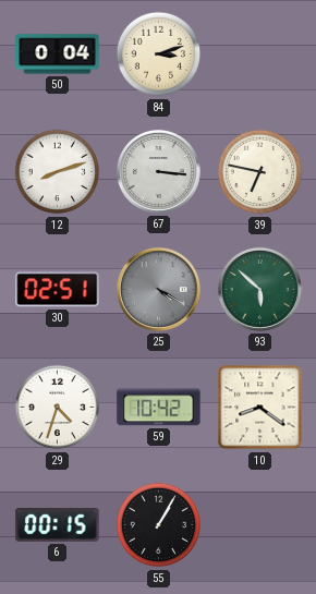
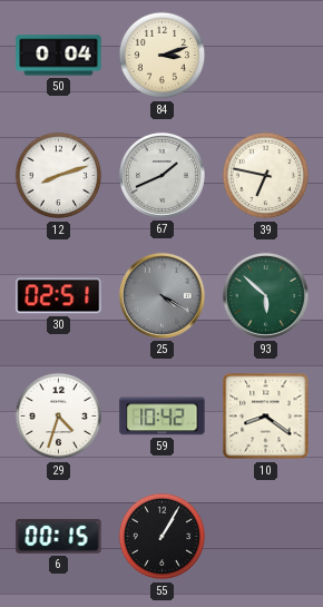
67: 3:16 -> 1:41 (161, 175)
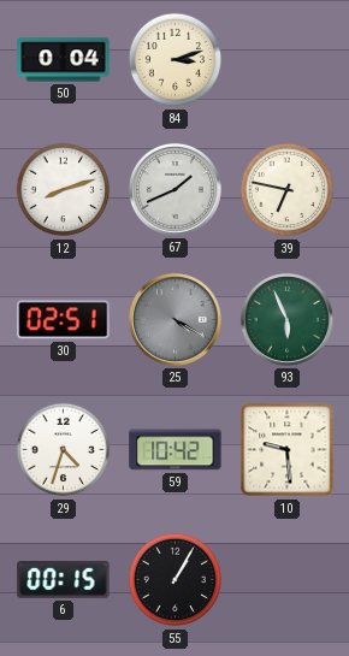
93: 5:52 -> 5:56 (286, 319)
10: 8:21 -> 9:29 (288, 450)
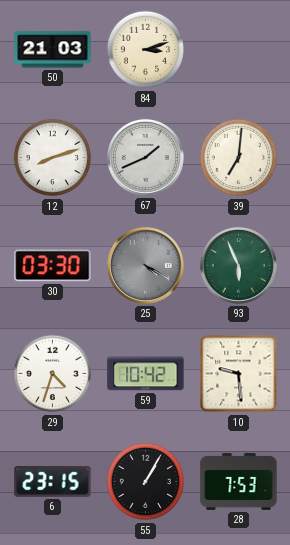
50: 0:04 -> 21:03 (53, 50)
39: 6:47 -> 7:01 (239, 158)
30: 02:51 -> 03:30 (53, 266)
6: 00:15 -> 23:15 (53, 482)
28: none -> 7:53 (239, 481)
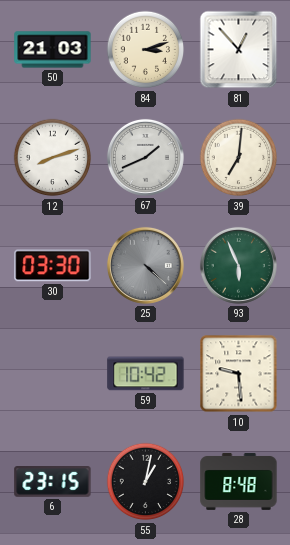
81: none -> 12:53 (239, 50)
25: 4:20 -> 4:22 (145, 265)
29: 4:33 -> none (53, 374)
55: 1:05 -> 1:02 (146, 482)
28: 7:53 -> 8:48 (239, 481)
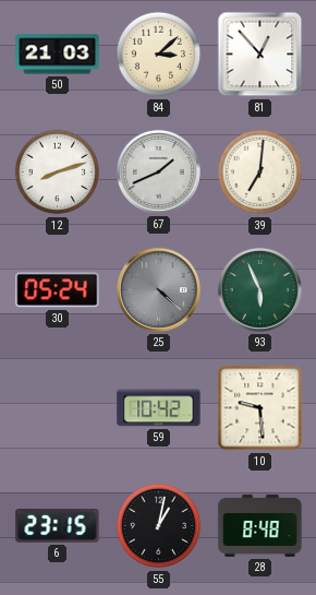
84: 3:12 -> 3:08 (159, 55)
30: 03:30 -> 05:24 (58, 290)
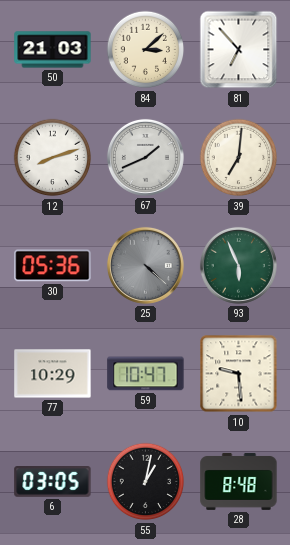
81: 12:53 -> 6:53 (239, 50)
30: 05:24 -> 05:36 (53, 266)
77: none -> 10:29 (53, 374)
59: 10:42 -> 10:47 (146, 374)
6: 23:15 -> 03:05 (53, 482)
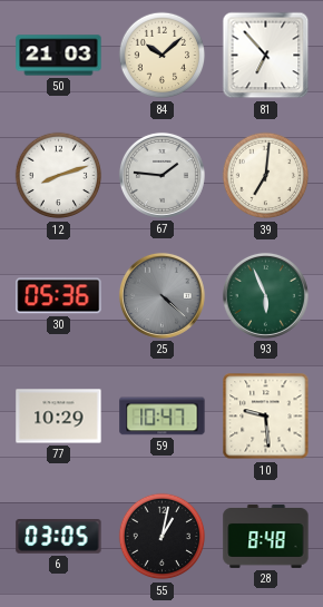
84: 3:08 -> 10:08 (163, 56)
67: 1:41 -> 1:46 (161, 175)
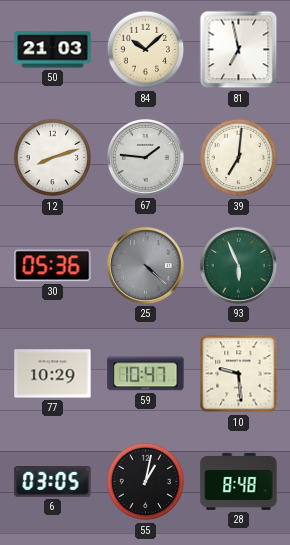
81: 6:53 -> 6:58 (239, 50)
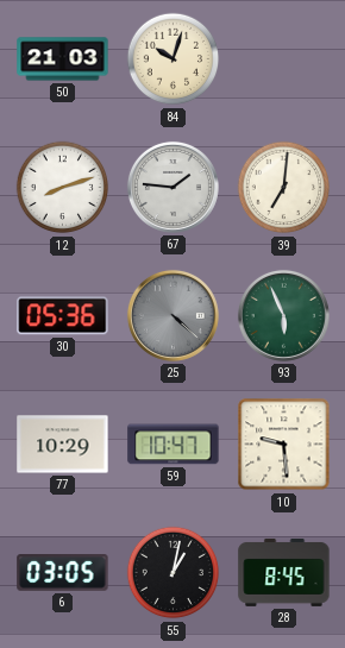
84: 10:08 -> 10:03 (174, 59)
81: 6:58 -> none (239, 50)
28: 8:48 -> 8:45 (284, 572)
